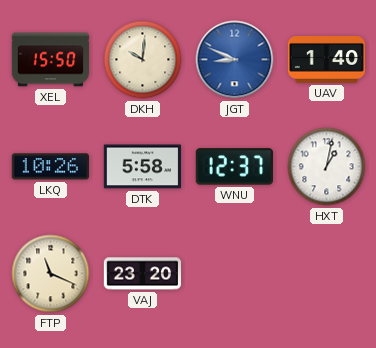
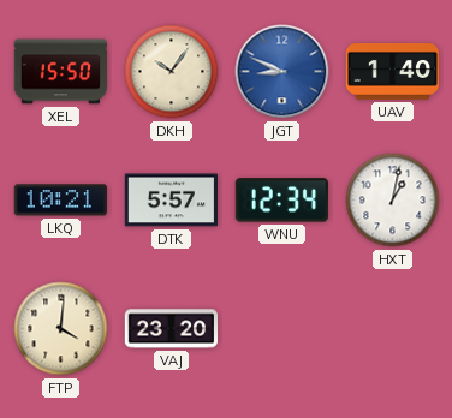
DKH: 10:01 -> 10:06 (172, 72)
LKQ: 10:26 -> 10:21 (60, 201)
DTK: 5:58 -> 5:57 (171, 201)
WNU: 12:37 -> 12:34 (281, 201)
FTP: 11:19 -> 4:01 (61, 329)
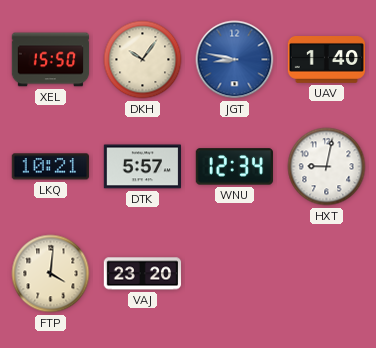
JGT: 8:49 -> 8:47 (235, 60)
HXT: 1:02 -> 9:02 (327, 167)
